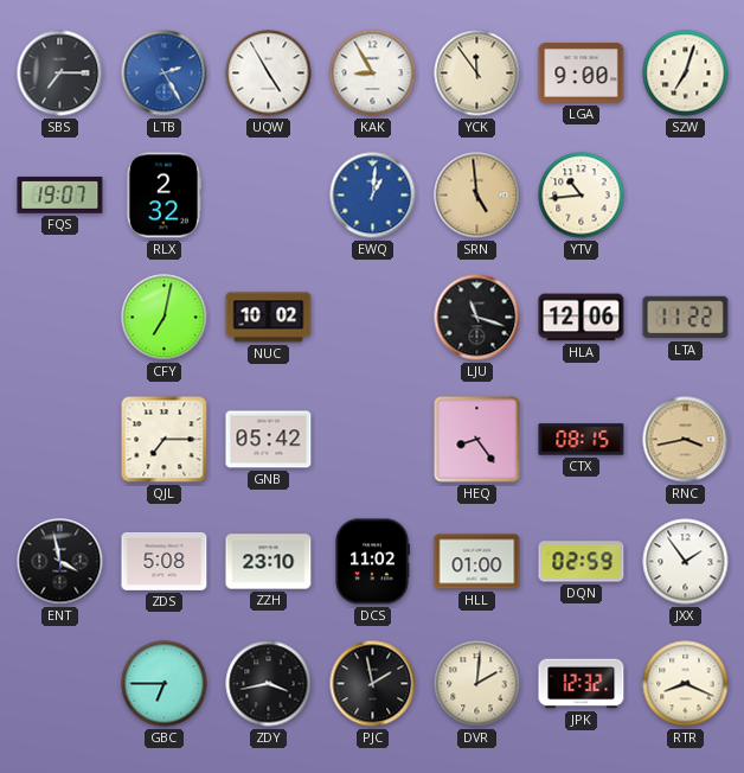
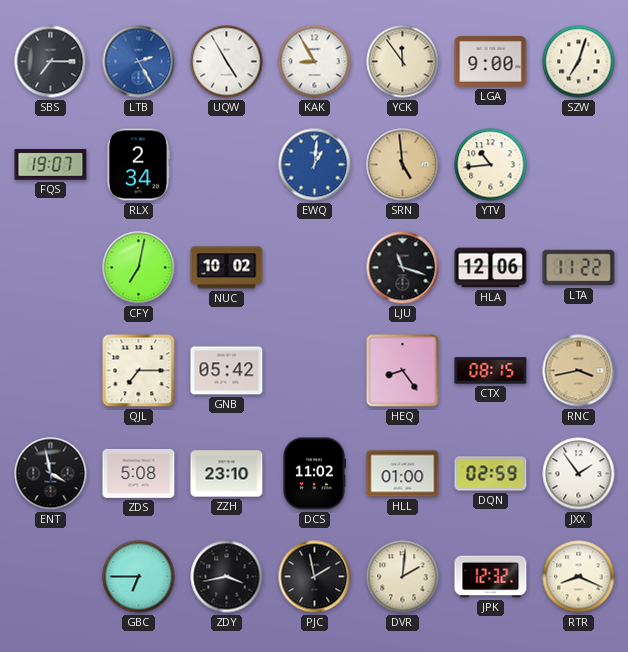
RLX: 2:32 -> 2:34 (138, 165)
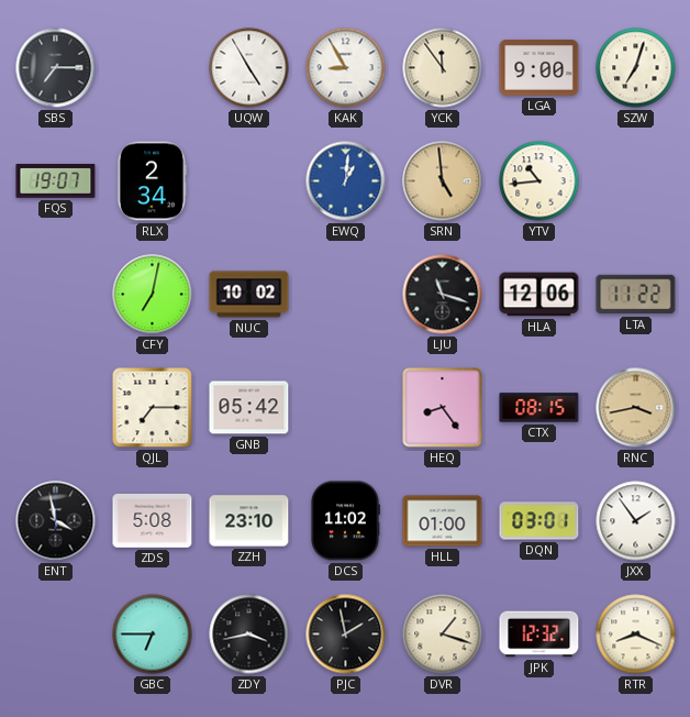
LTB: 2:25 -> none (139, 62)
DQN: 02:59 -> 03:01 (539, 521)
DVR: 2:01 -> 1:18 (443, 635)
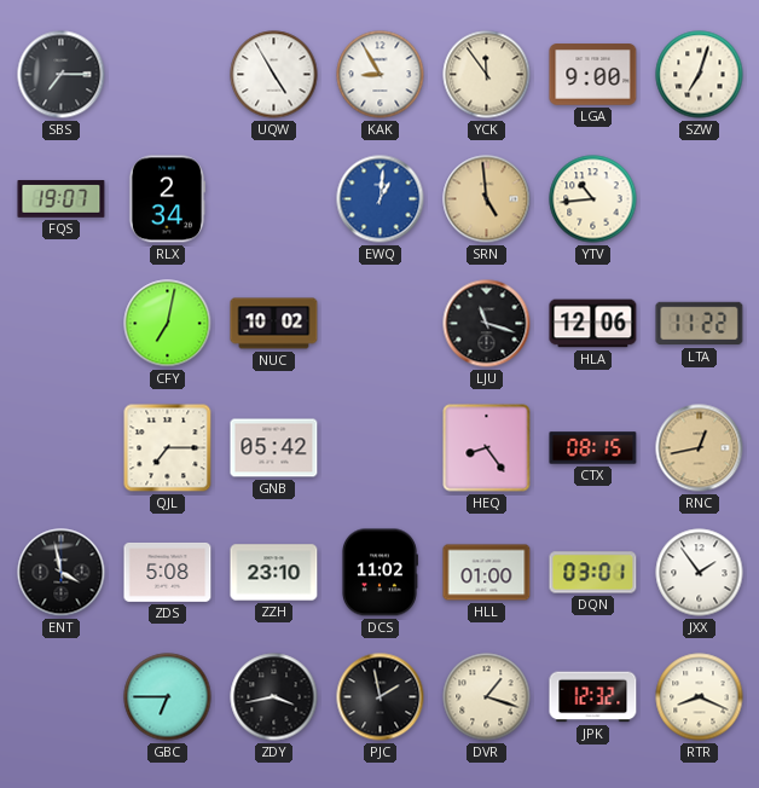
RNC: 3:43 -> 12:43 (700, 448)
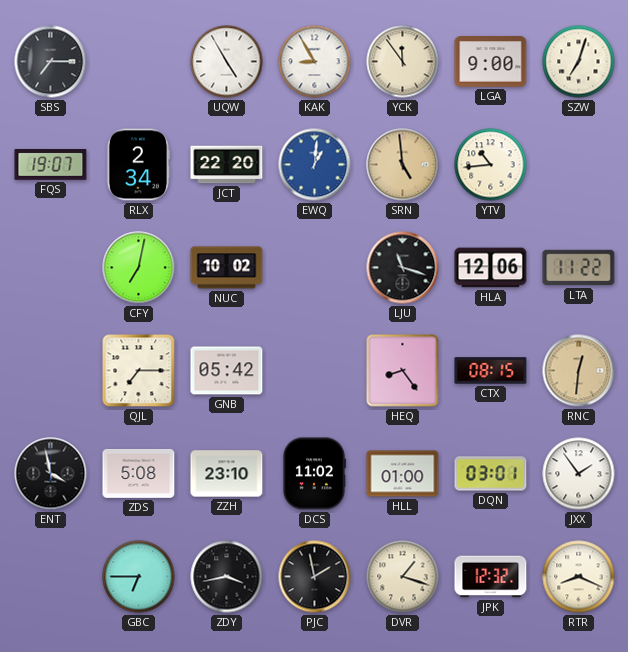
JCT: none -> 22:20 (227, 165)
RNC: 12:43 -> 12:31 (579, 371)
